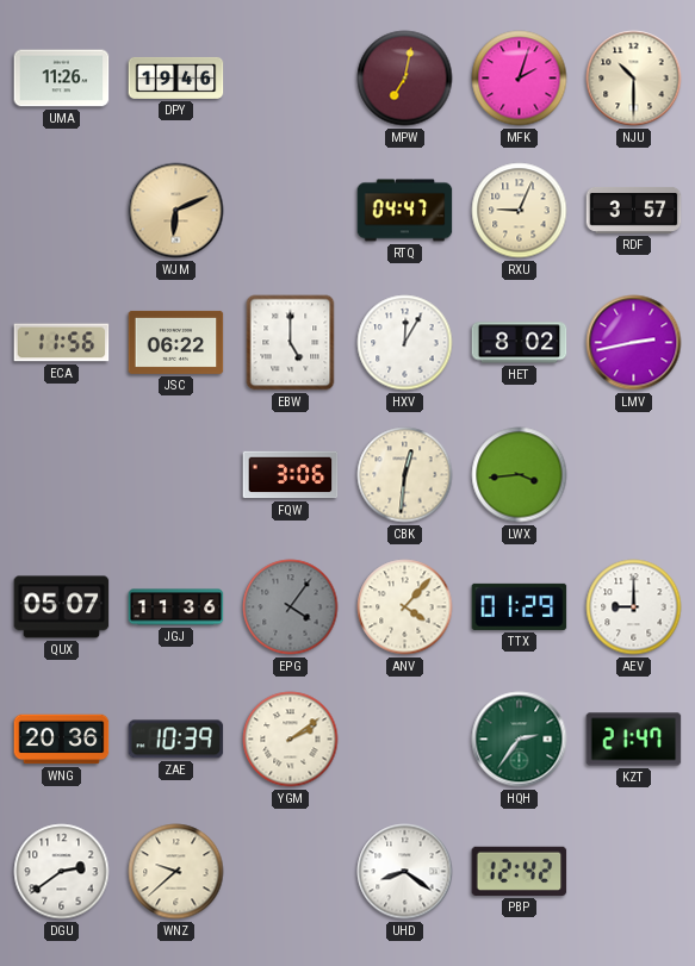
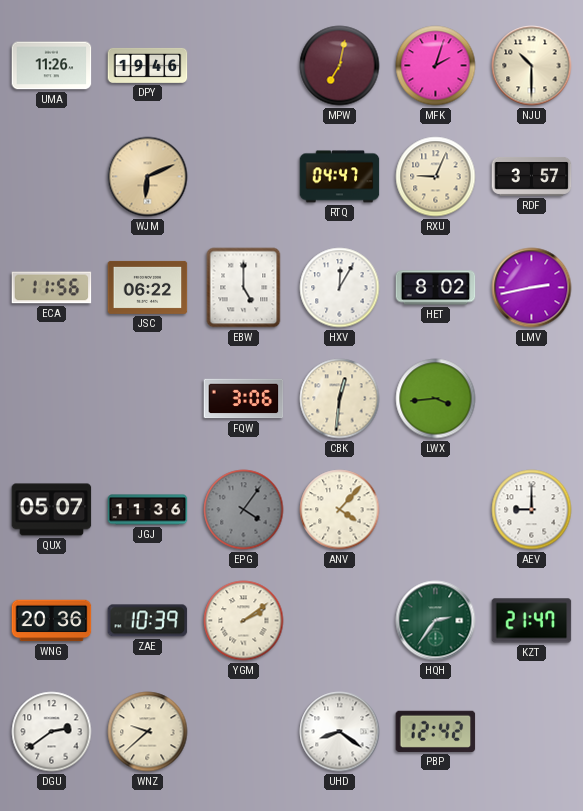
TTX: 01:29 -> none (520, 606)
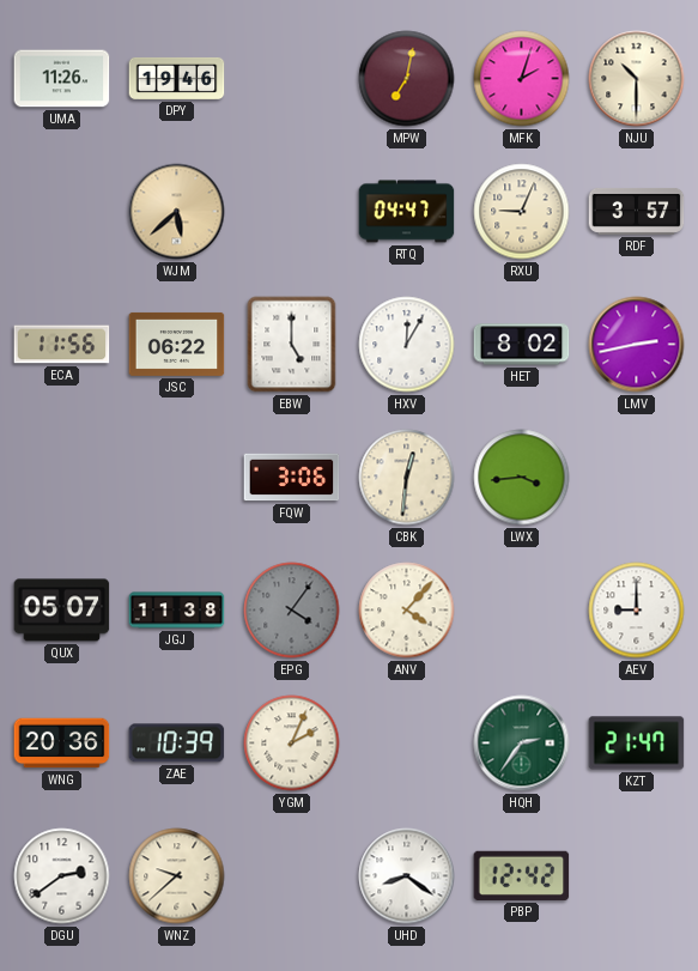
WJM: 6:11 -> 5:38 (177, 212)
JGJ: 11:36 -> 11:38 (177, 611)
YGM: 2:09 -> 2:04 (292, 744)
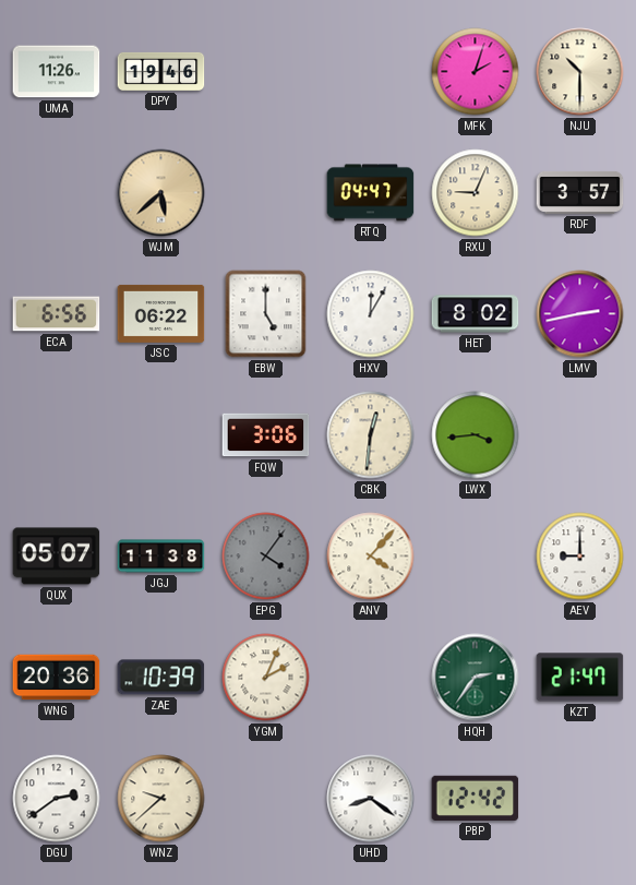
MPW: 7:02 -> none (407, 79)
ECA: 11:56 -> 6:56 (57, 314)
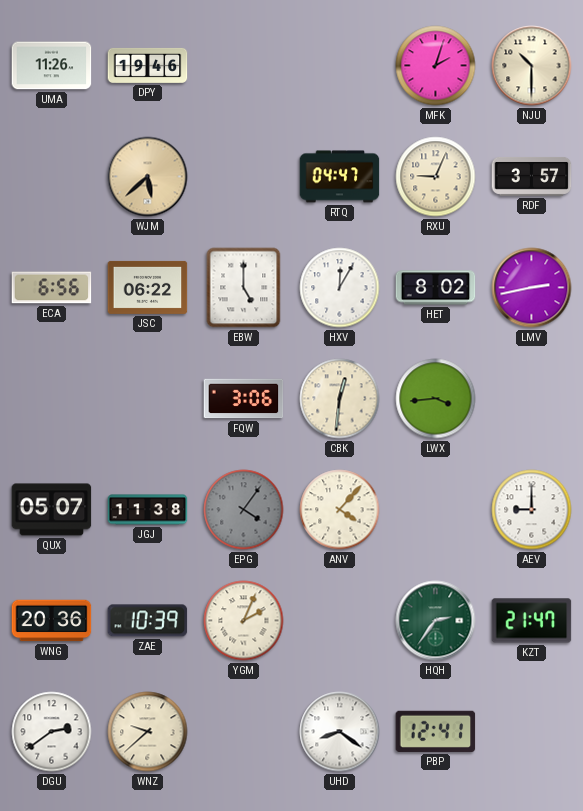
PBP: 12:42 -> 12:41 (436, 731)
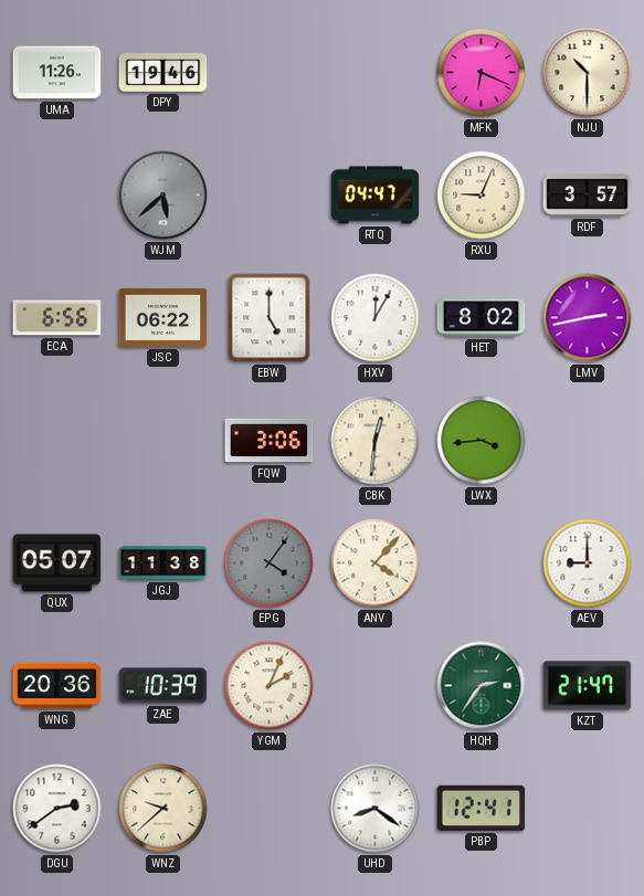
MFK: 2:03 -> 6:19 (482, 73)
WJM dial: champagne -> grey (163, 196)
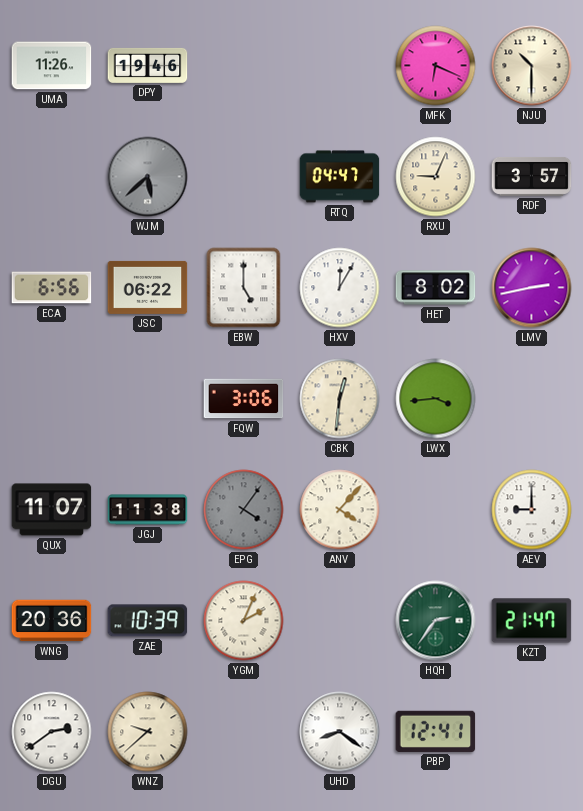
QUX: 05:07 -> 11:07 (52, 510)
